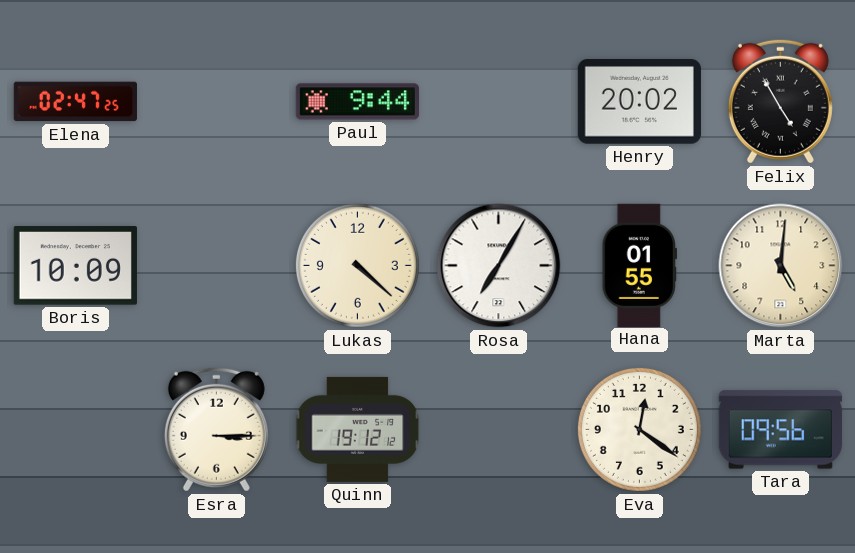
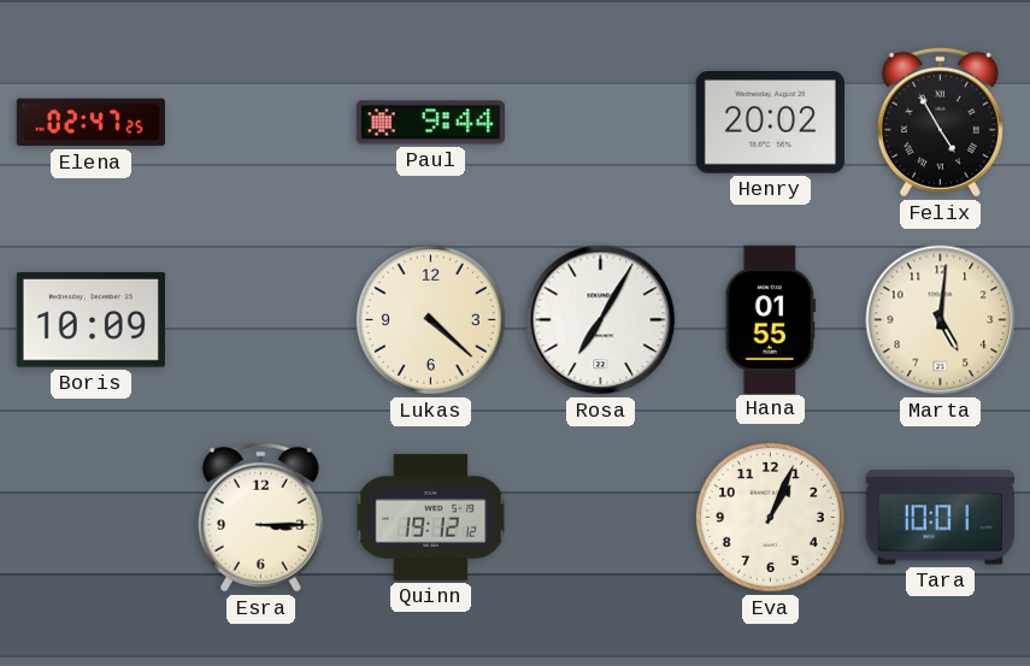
Eva: 12:21 -> 1:04 (770, 517)
Tara: 09:56 -> 10:01 (940, 518)
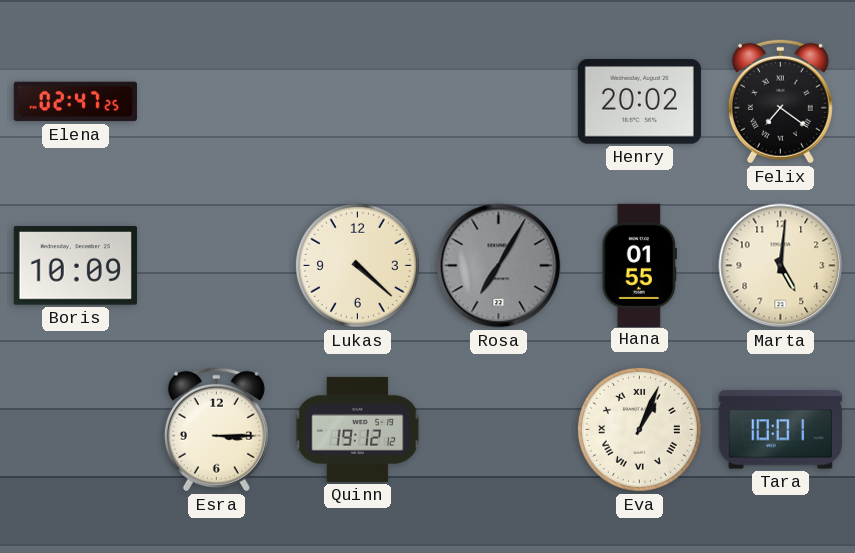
Paul: 9:44 -> none (430, 123)
Felix: 4:55 -> 7:21 (780, 101)
Rosa dial: white -> grey (499, 266)
Eva numerals: Arabic -> Roman (639, 429)
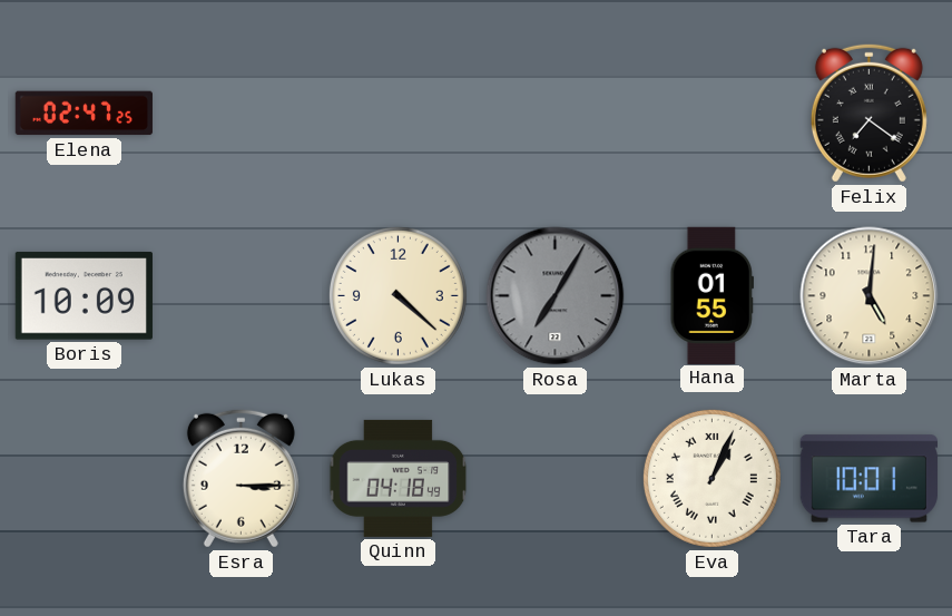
Henry: 20:02 -> none (639, 102)
Quinn: 19:12 -> 04:18 (399, 478)
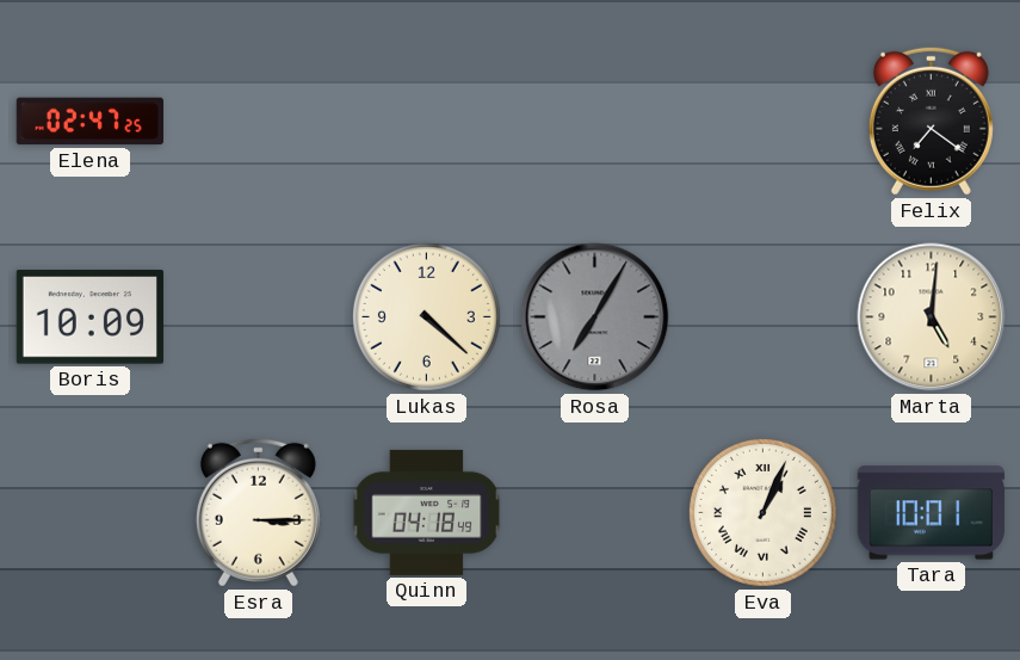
Hana: 01:55 -> none (711, 295)
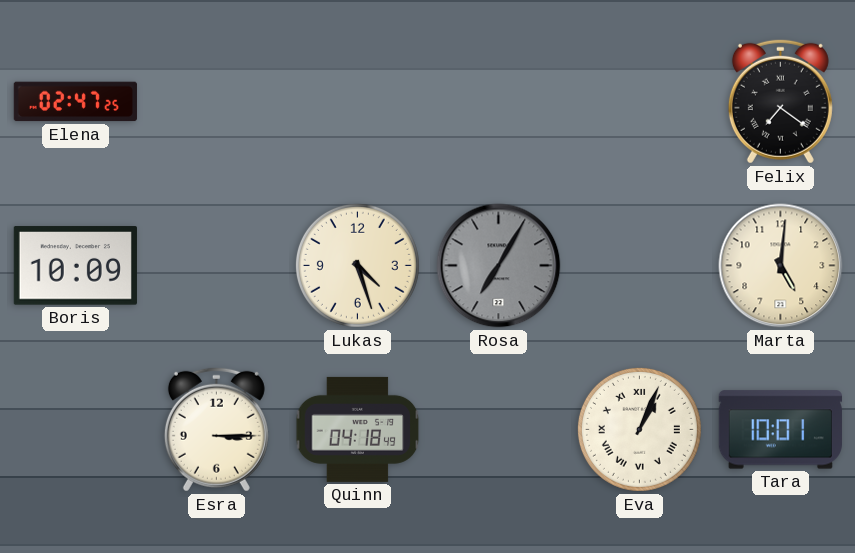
Lukas: 4:22 -> 4:27 (357, 265)
